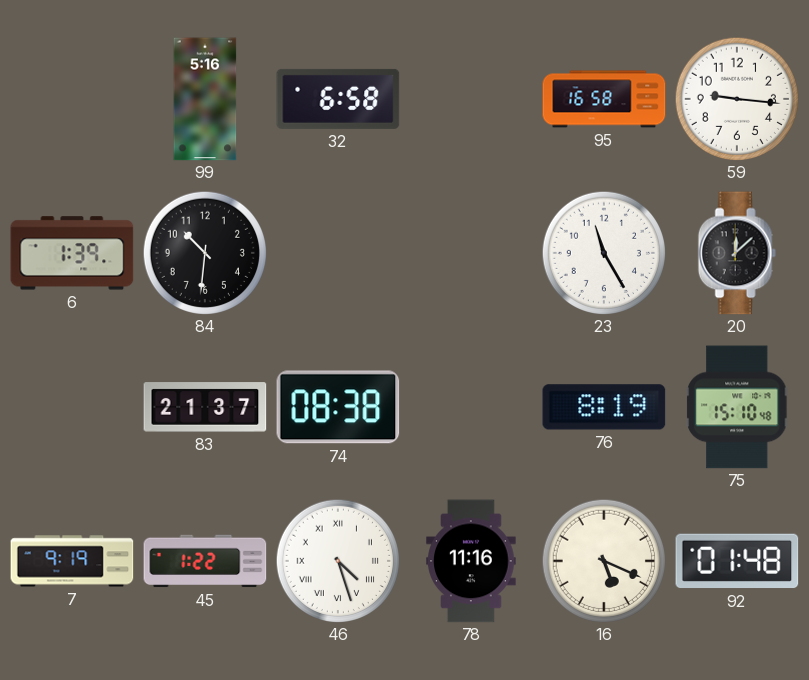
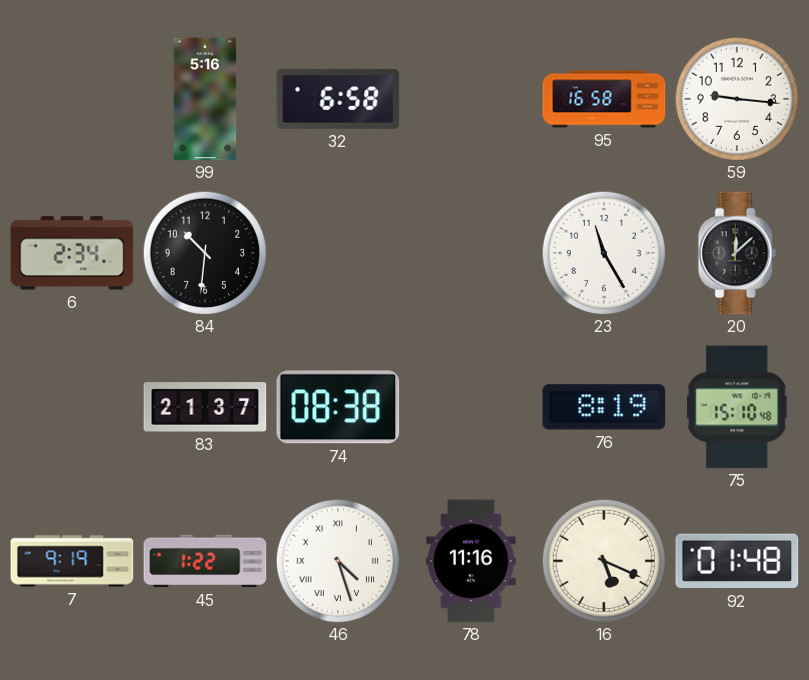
6: 1:39 -> 2:34 (72, 253)
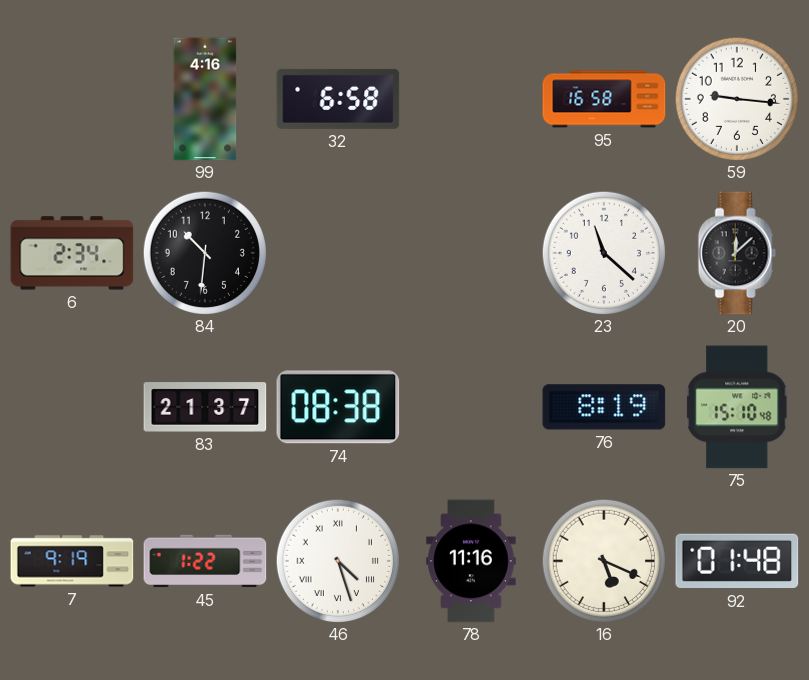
99: 5:16 -> 4:16 (205, 99)
23: 11:25 -> 11:22 (603, 252)
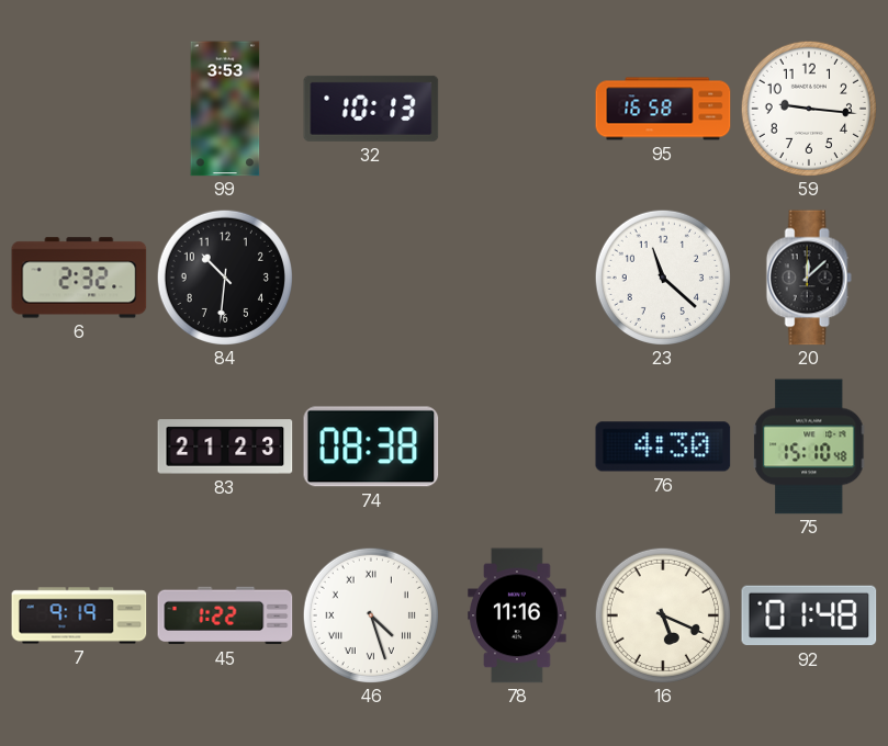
99: 4:16 -> 3:53 (225, 109)
32: 6:58 -> 10:13 (371, 109)
6: 2:34 -> 2:32 (79, 278)
83: 21:37 -> 21:23 (225, 447)
76: 8:19 -> 4:30 (663, 447)
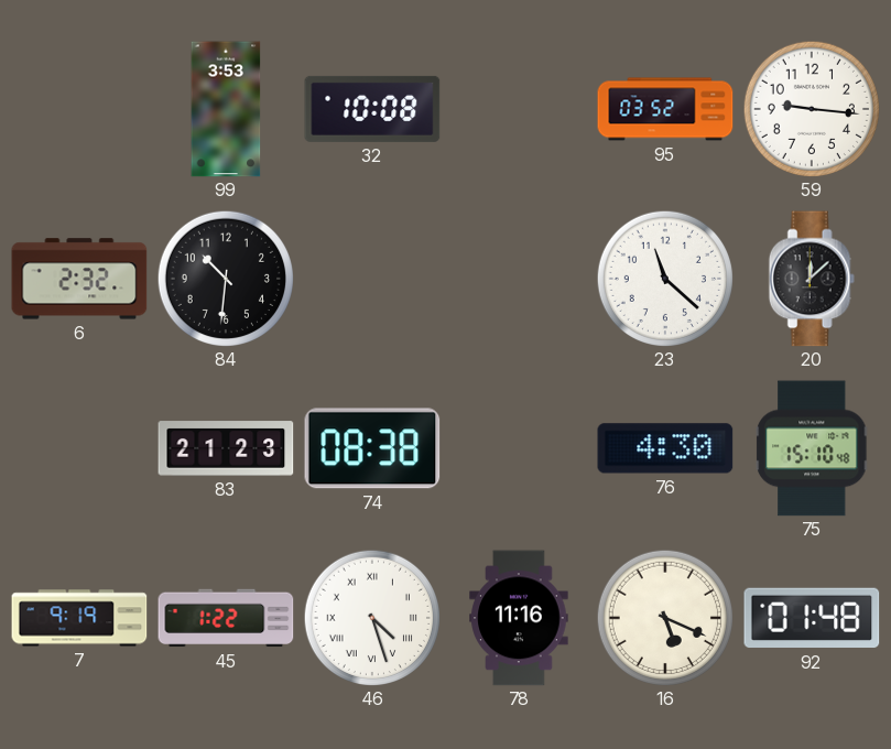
32: 10:13 -> 10:08 (372, 109)
95: 16:58 -> 03:52 (665, 109)
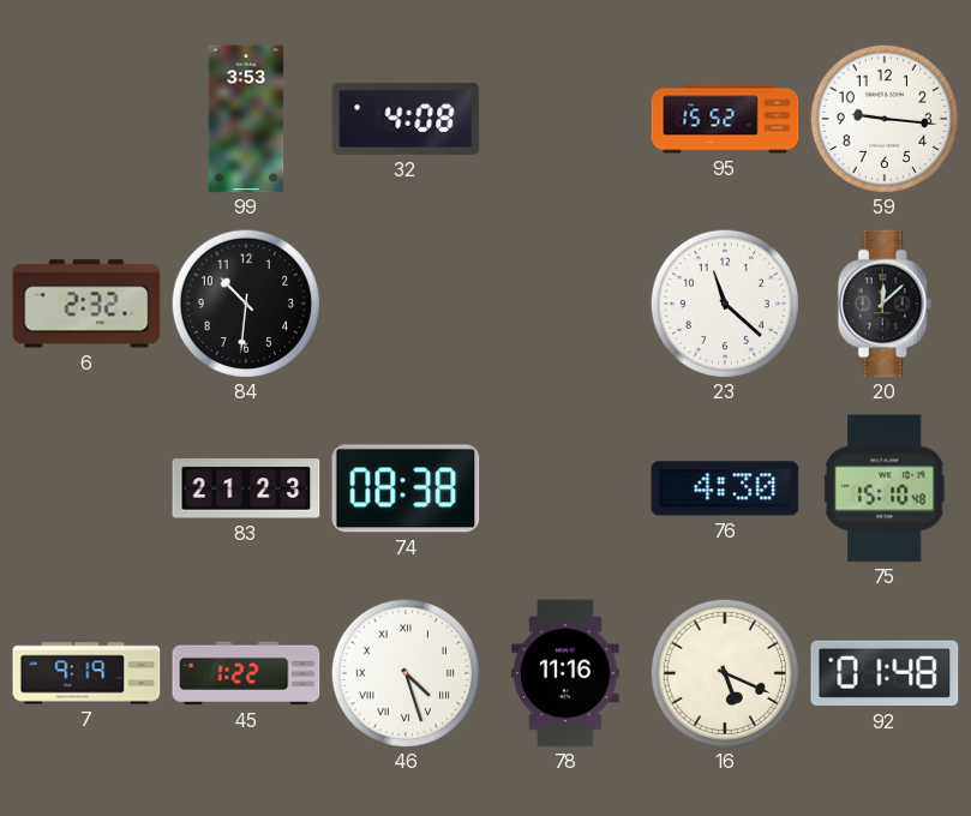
32: 10:08 -> 4:08 (406, 119)
95: 03:52 -> 15:52 (725, 119)
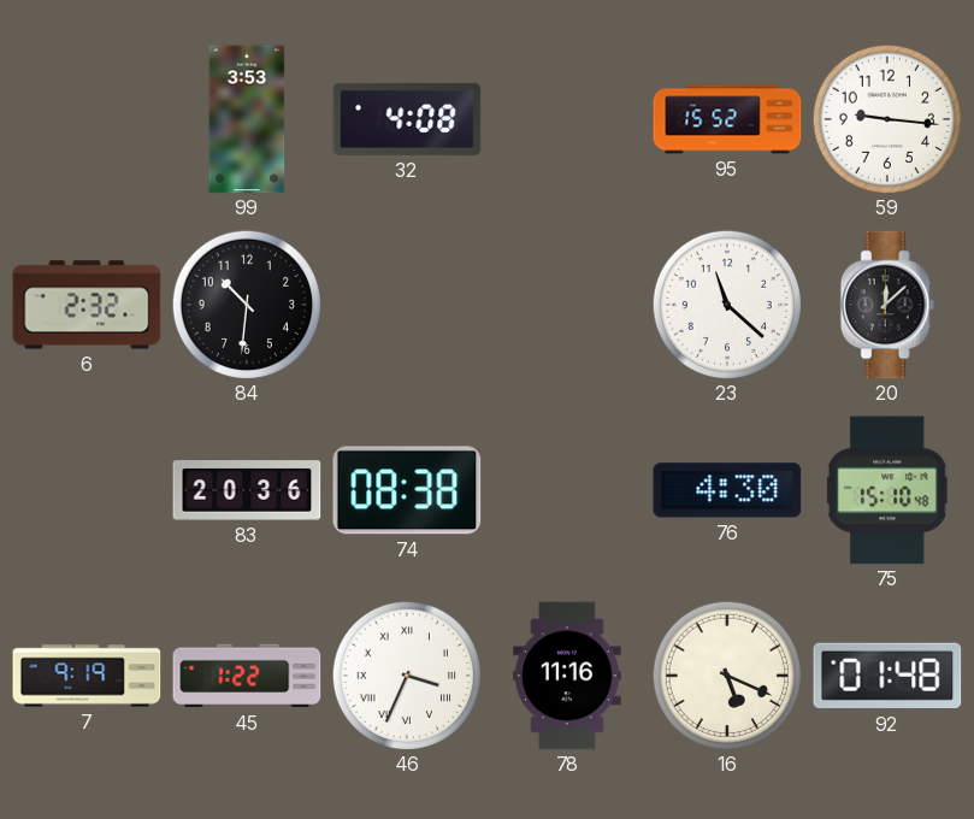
83: 21:23 -> 20:36 (247, 490)
46: 4:27 -> 3:34 (406, 674)
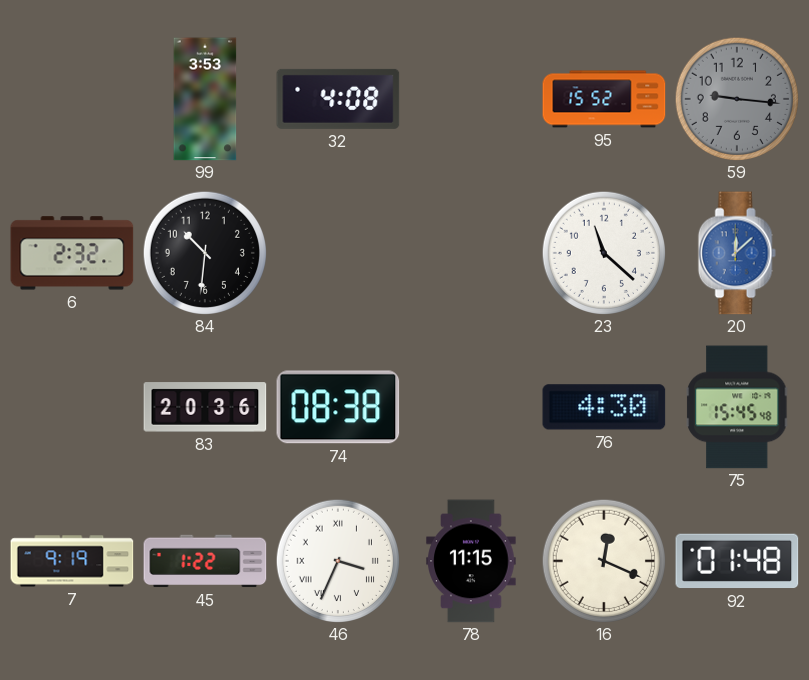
59 dial: white -> grey (736, 98)
20 dial: black -> blue (737, 253)
75: 15:10 -> 15:45 (737, 407)
78: 11:16 -> 11:15 (471, 561)
16: 5:19 -> 12:19 (603, 560)
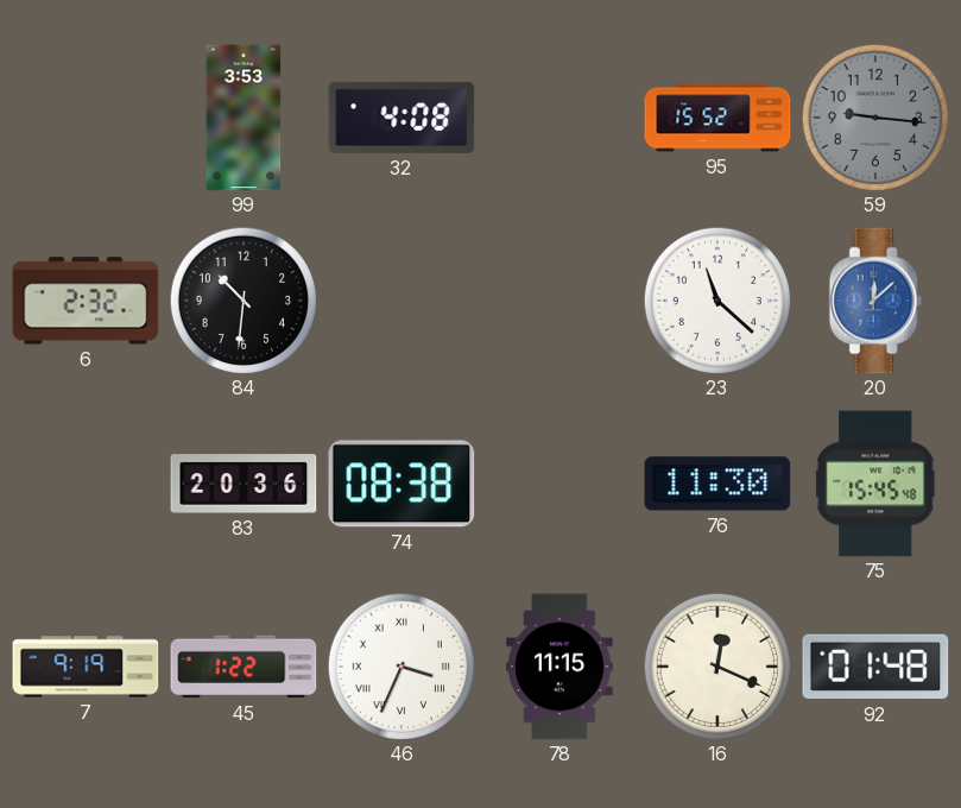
76: 4:30 -> 11:30 (717, 484)
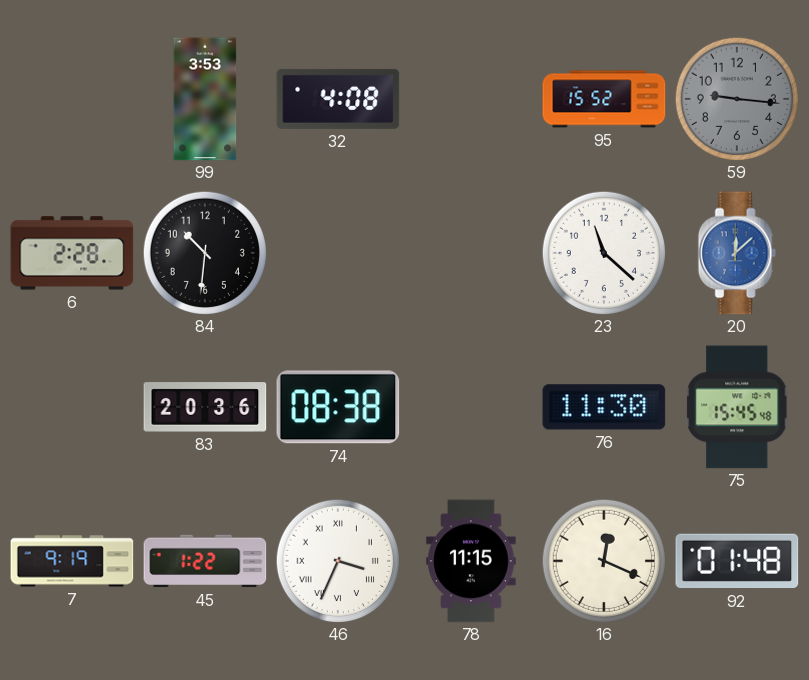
6: 2:32 -> 2:28 (72, 253)
